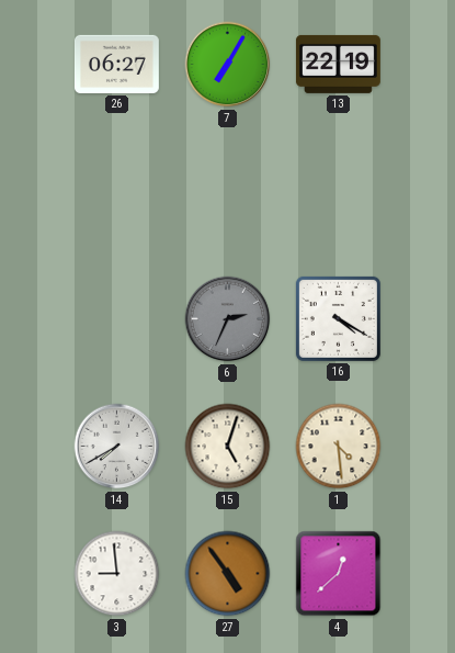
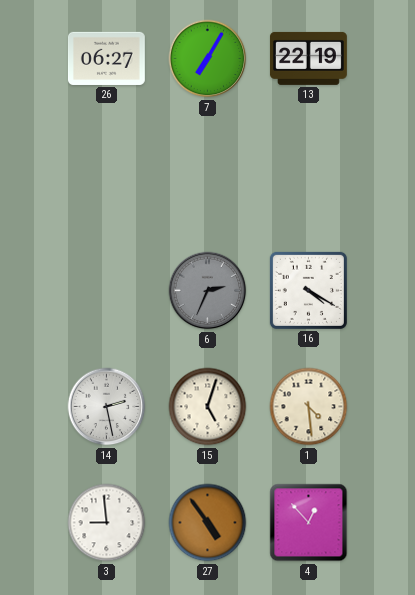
14: 7:40 -> 2:28 (107, 407)
4: 12:38 -> 12:53 (309, 523)
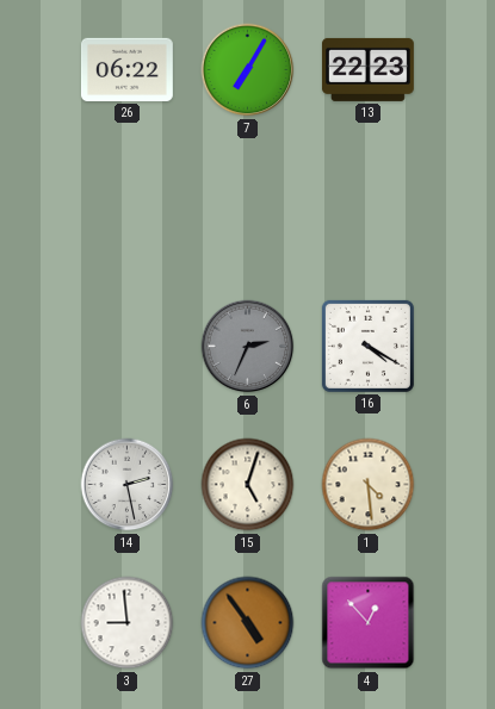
26: 06:27 -> 06:22 (126, 69)
13: 22:19 -> 22:23 (367, 69)
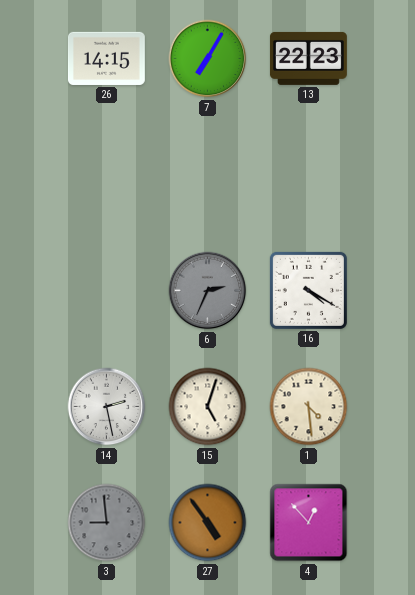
26: 06:22 -> 14:15 (106, 58)
3 dial: white -> grey (107, 523)
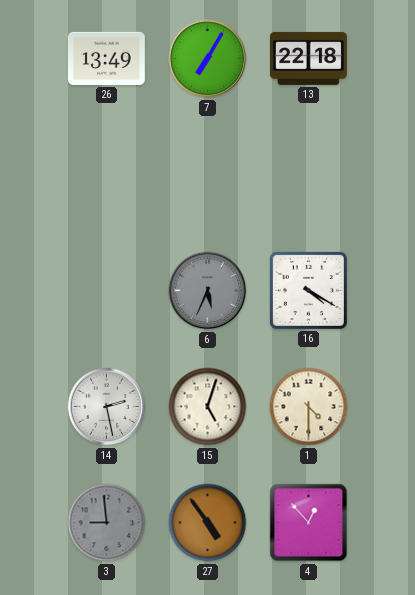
26: 14:15 -> 13:49 (106, 58)
13: 22:23 -> 22:18 (308, 58)
6: 2:34 -> 5:34 (208, 291)
1: 4:29 -> 4:30 (309, 407)
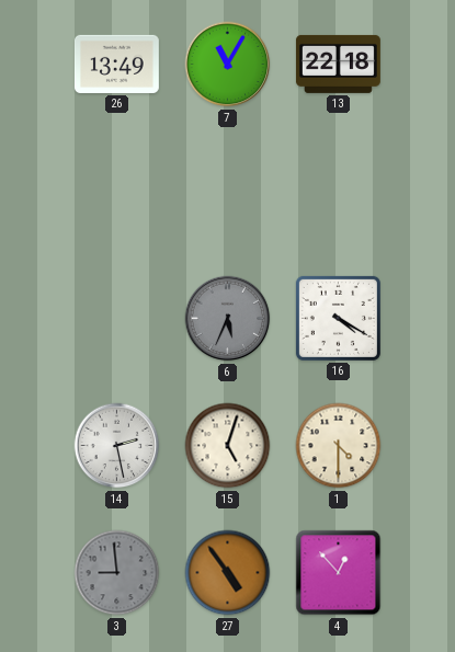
7: 7:05 -> 11:05 (228, 65)
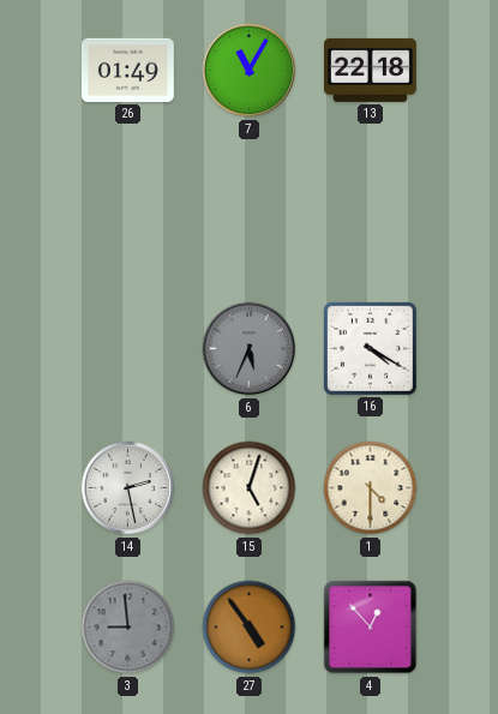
26: 13:49 -> 01:49 (127, 70)
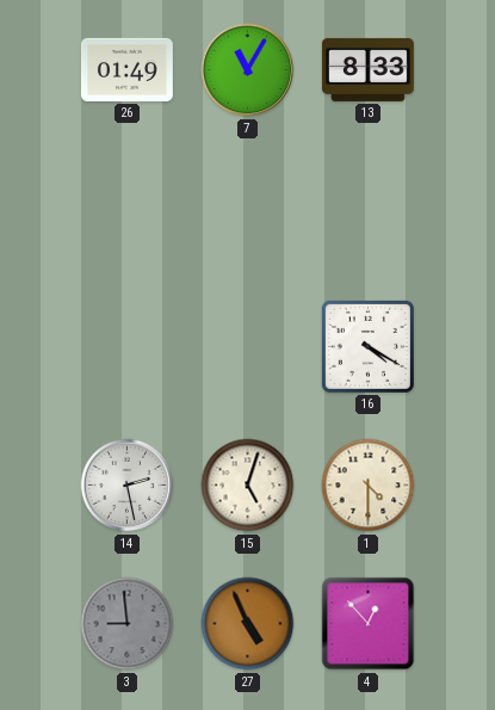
13: 22:18 -> 8:33 (367, 69)
6: 5:34 -> none (250, 349)
27: 4:54 -> 4:56 (248, 624)
